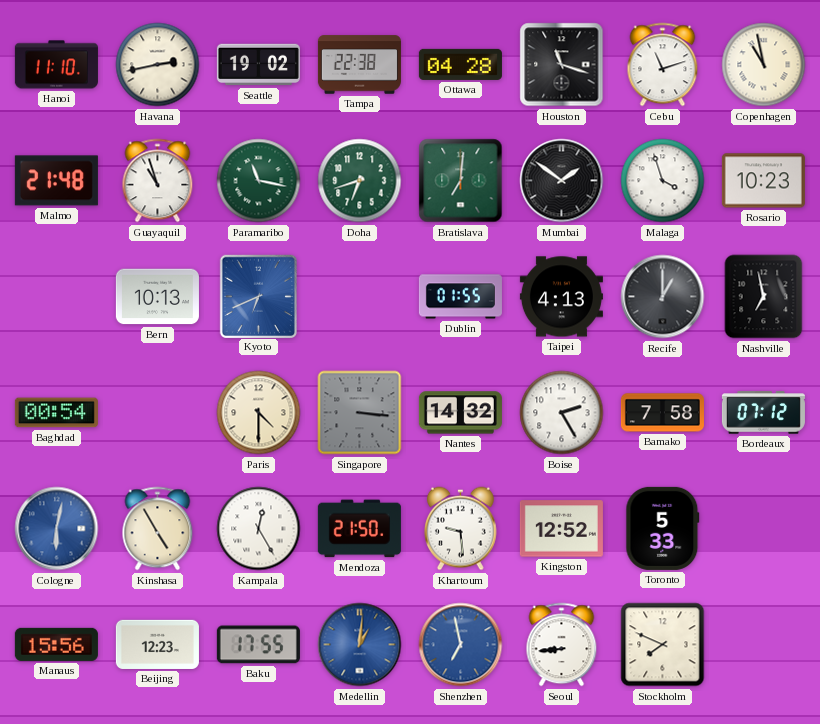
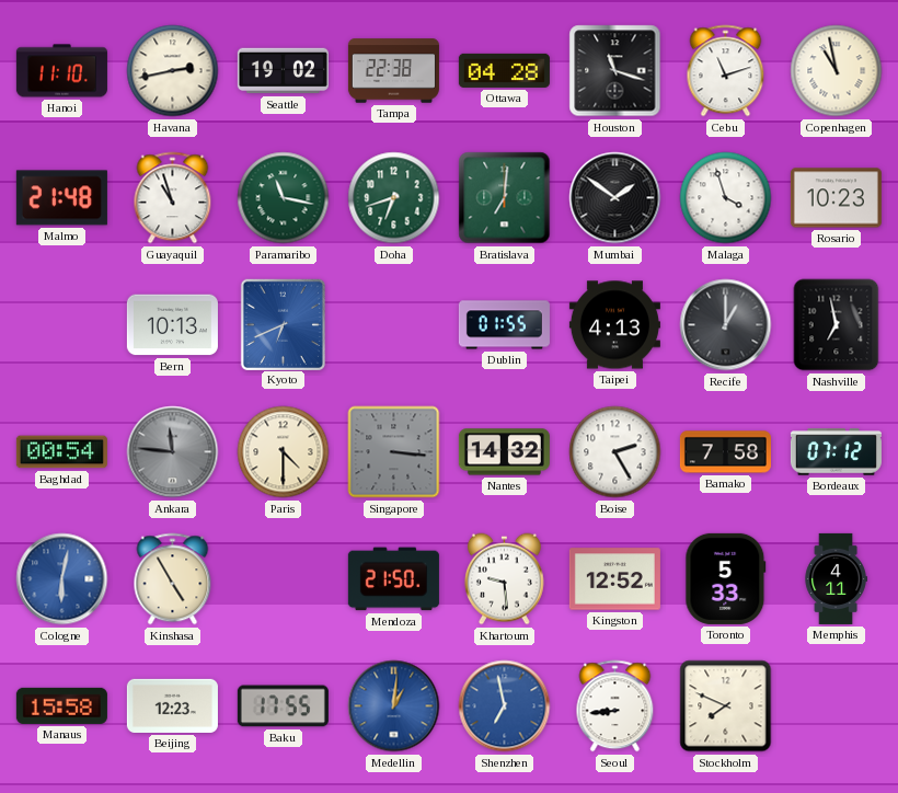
Ankara: none -> 11:46 (173, 452)
Kampala: 12:25 -> none (259, 529)
Memphis: none -> 4:11 (836, 578)
Manaus: 15:56 -> 15:58 (61, 705)
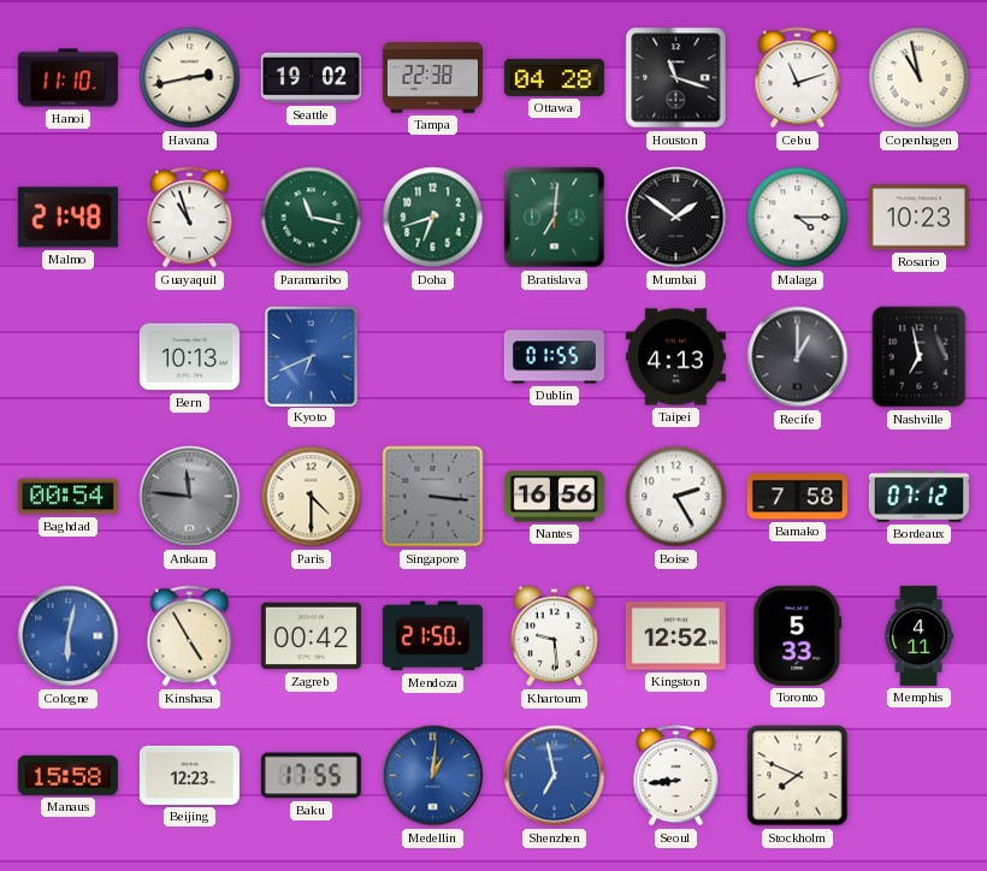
Malaga: 3:57 -> 4:15 (798, 218)
Nantes: 14:32 -> 16:56 (554, 497)
Zagreb: none -> 00:42 (311, 636)
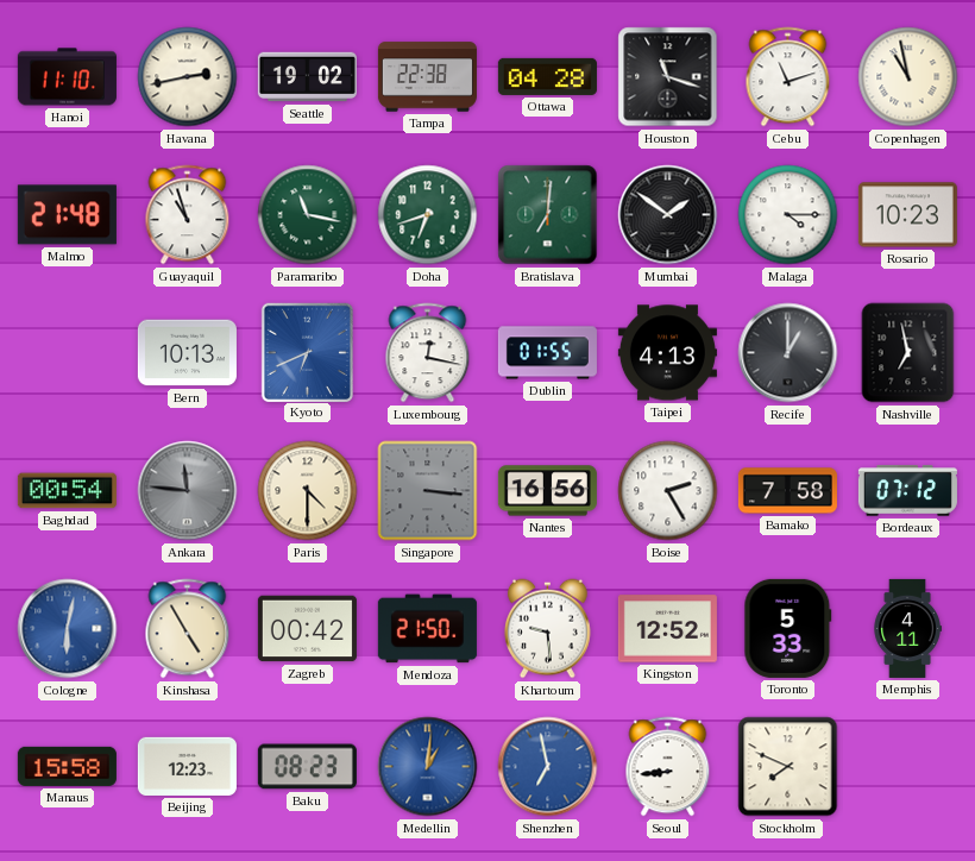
Luxembourg: none -> 12:17 (428, 353)
Baku: 17:55 -> 08:23 (307, 767)
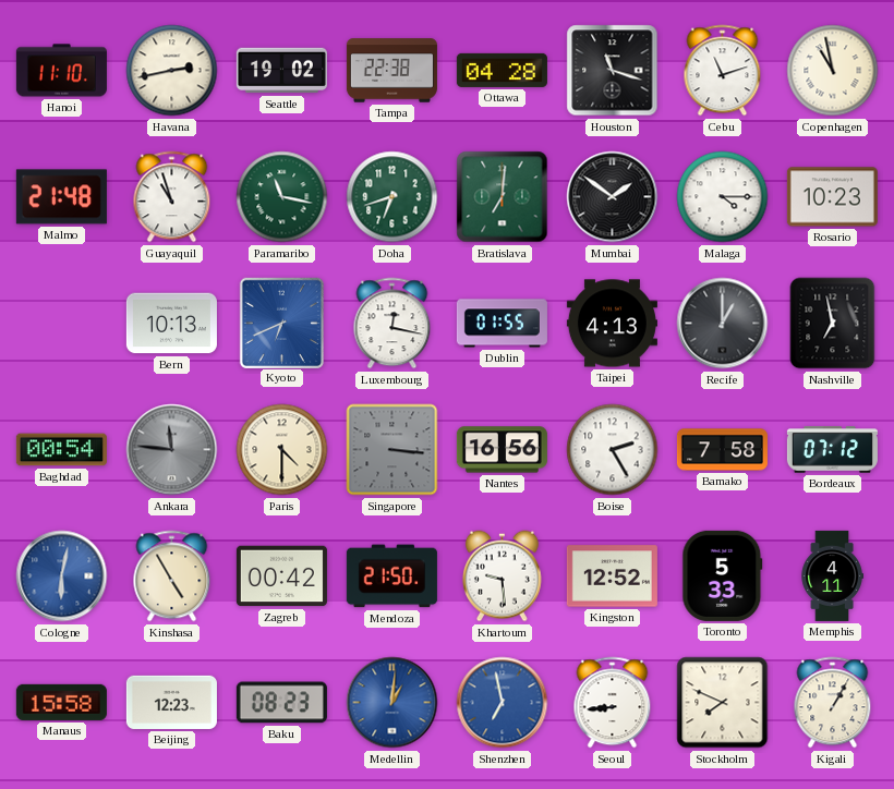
Kigali: none -> 1:05 (833, 703)
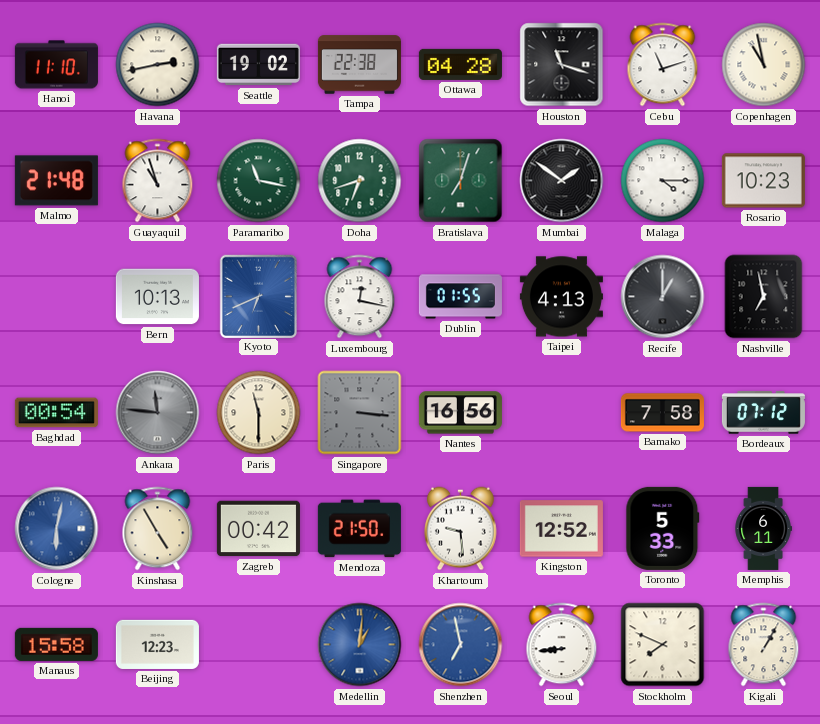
Bratislava: 7:01 -> 7:03 (461, 181)
Paris: 4:30 -> 11:30 (259, 413)
Boise: 2:25 -> none (613, 450)
Memphis: 4:11 -> 6:11 (763, 528)
Baku: 08:23 -> none (281, 703)
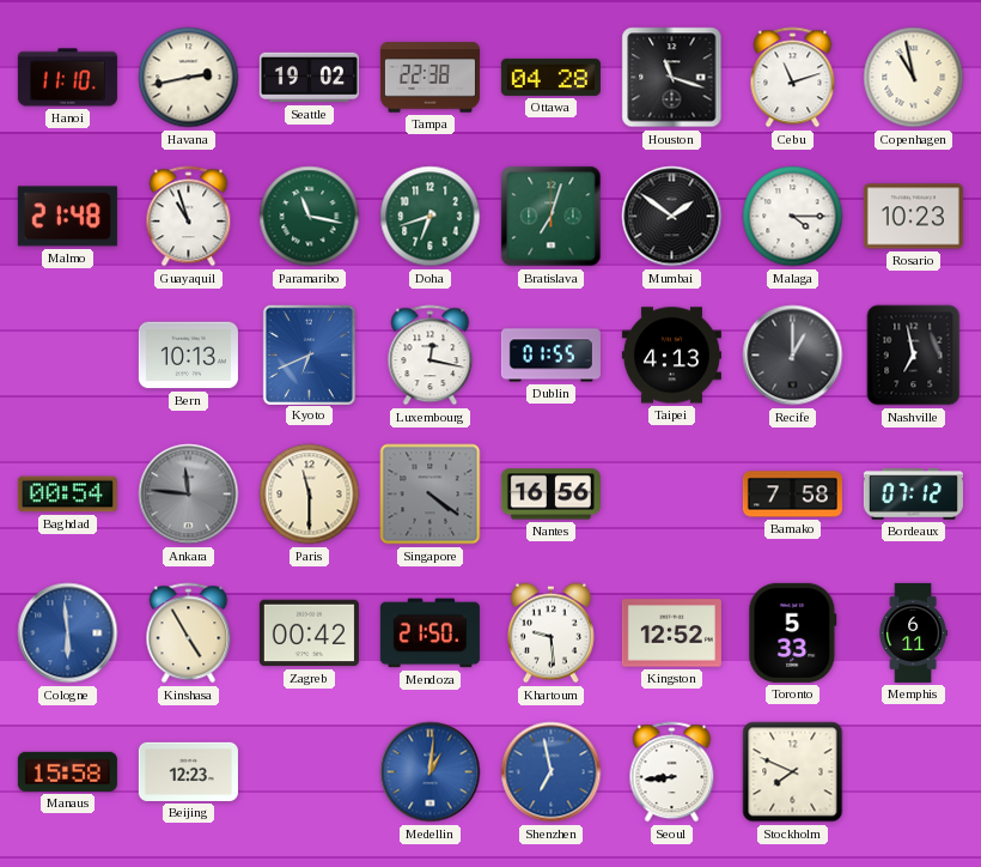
Singapore: 3:16 -> 4:21 (431, 495)
Cologne: 6:02 -> 5:59 (68, 633)
Kigali: 1:05 -> none (764, 645)
